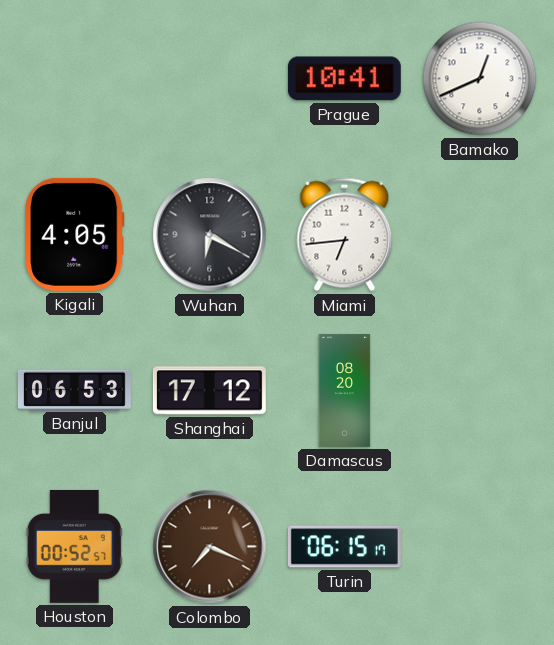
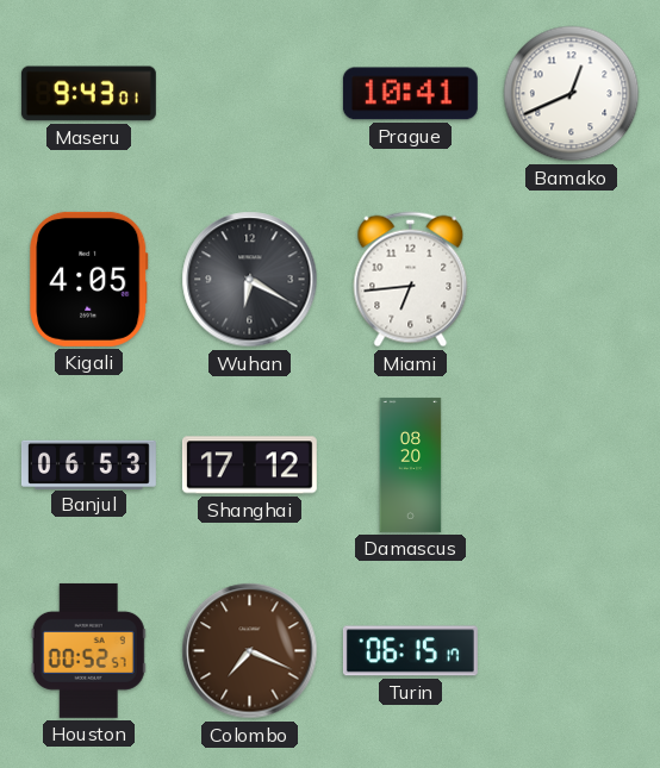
Maseru: none -> 9:43 (88, 94)
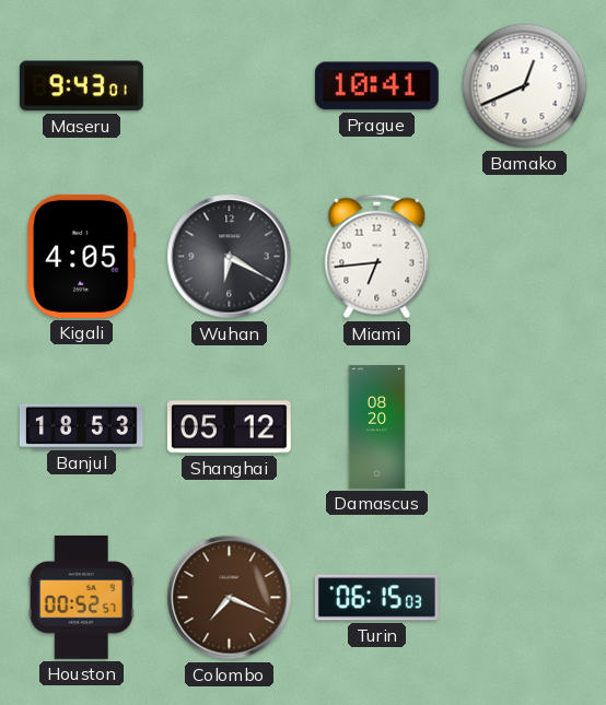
Banjul: 06:53 -> 18:53 (81, 426)
Shanghai: 17:12 -> 05:12 (229, 427)
Turin: 06:15:17 -> 06:15:03 (376, 598)
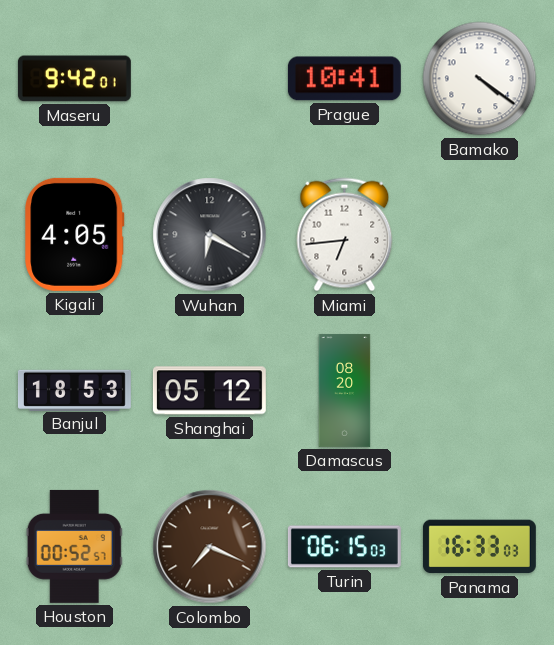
Maseru: 9:43 -> 9:42 (74, 79)
Bamako: 12:41 -> 4:21 (480, 79)
Panama: none -> 16:33 (479, 547)
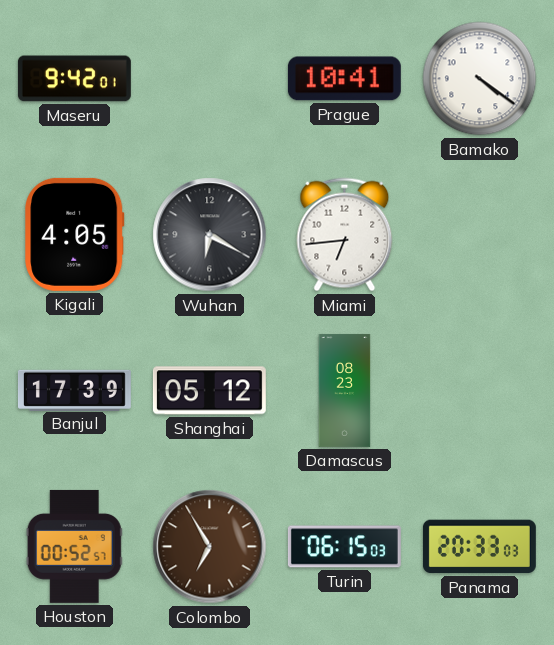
Banjul: 18:53 -> 17:39 (74, 390)
Damascus: 08:20 -> 08:23 (345, 390)
Colombo: 7:19 -> 6:55 (210, 547)
Panama: 16:33 -> 20:33 (479, 547)
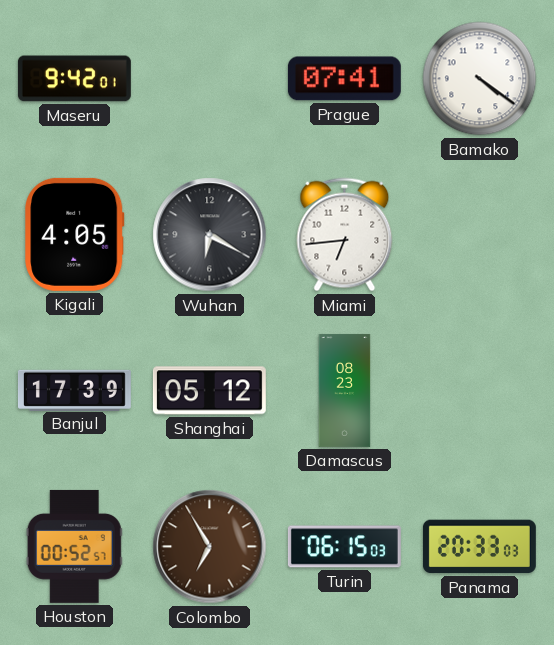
Prague: 10:41 -> 07:41 (344, 79)
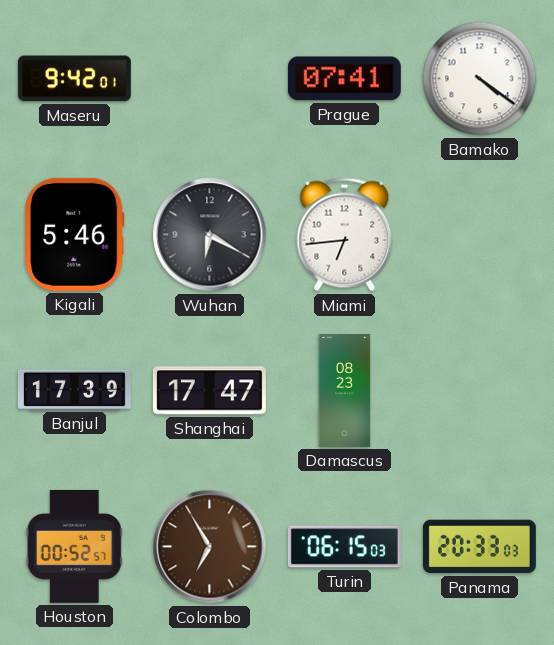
Kigali: 4:05 -> 5:46 (75, 234)
Shanghai: 05:12 -> 17:47 (209, 391)
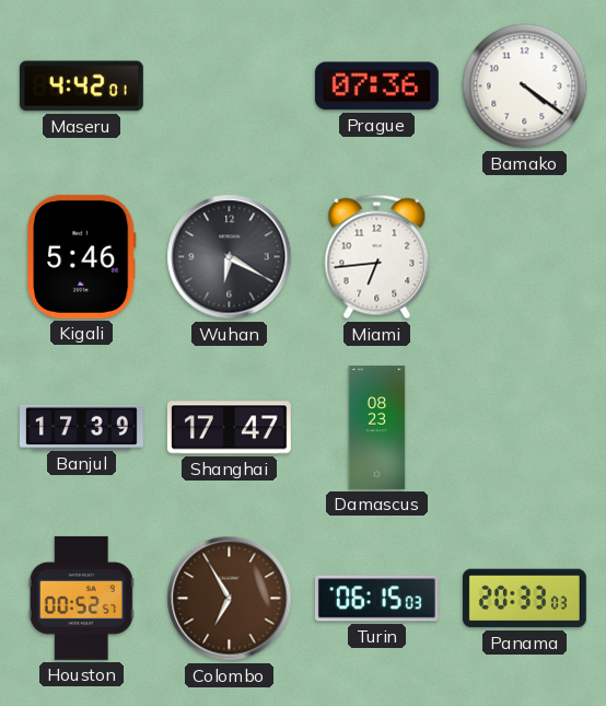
Maseru: 9:42 -> 4:42 (81, 86)
Prague: 07:41 -> 07:36 (376, 86)
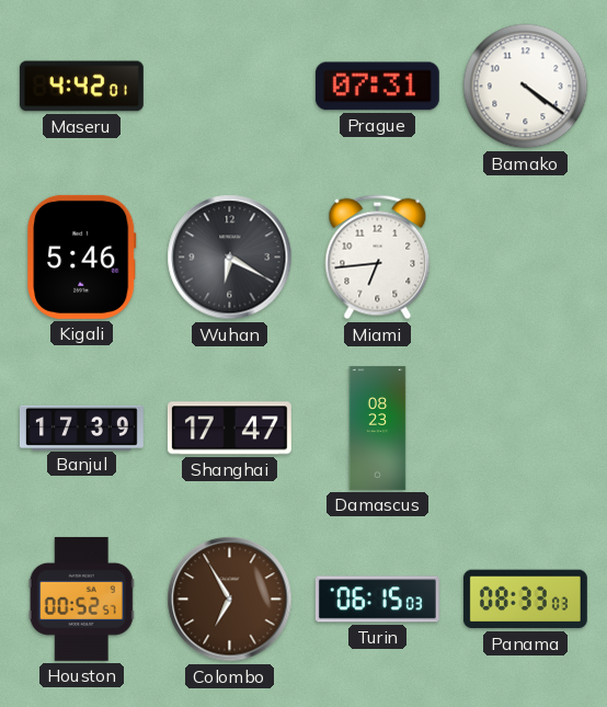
Prague: 07:36 -> 07:31 (377, 87)
Panama: 20:33 -> 08:33 (525, 600)
